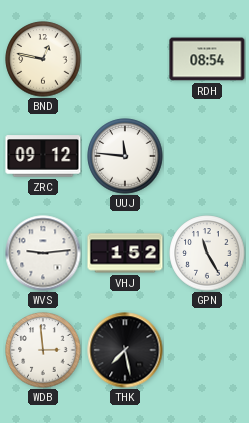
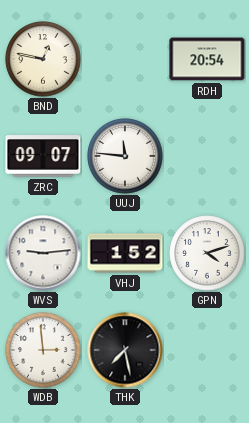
RDH: 08:54 -> 20:54 (207, 59)
ZRC: 09:12 -> 09:07 (43, 156)
GPN: 11:25 -> 4:12 (207, 253)
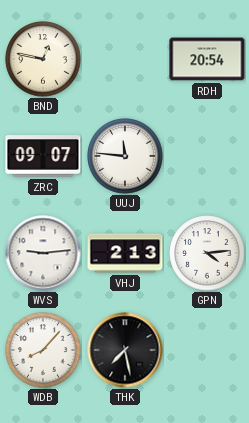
VHJ: 1:52 -> 2:13 (125, 253)
GPN: 4:12 -> 4:14 (207, 253)
WDB: 2:59 -> 8:07 (43, 350)
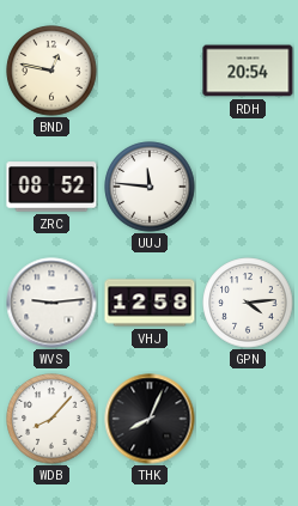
ZRC: 09:07 -> 08:52 (51, 187)
VHJ: 2:13 -> 12:58 (150, 303)
THK: 7:28 -> 8:04 (150, 419)
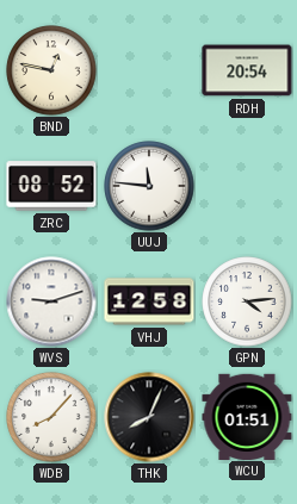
WVS: 9:14 -> 9:12 (51, 301)
WCU: none -> 01:51 (247, 416)
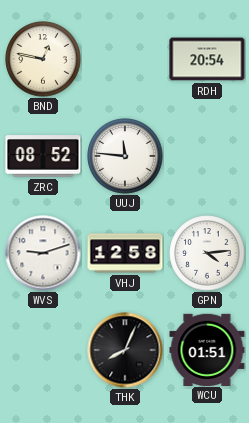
WDB: 8:07 -> none (51, 417)
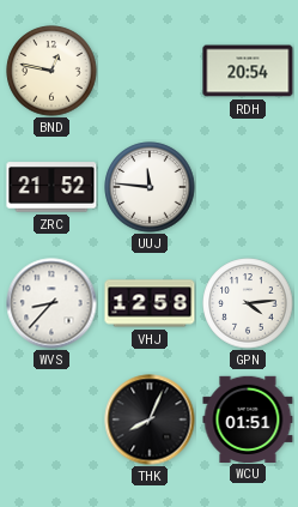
ZRC: 08:52 -> 21:52 (51, 187)
WVS: 9:12 -> 8:37 (51, 303)
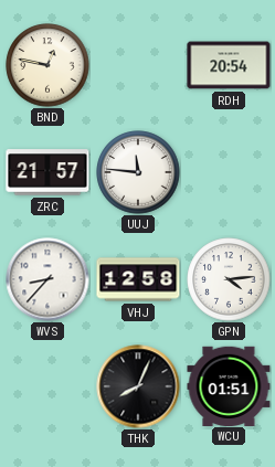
ZRC: 21:52 -> 21:57 (47, 172)
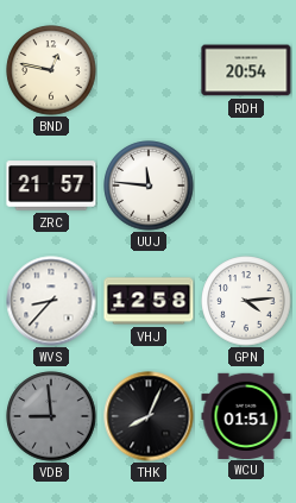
VDB: none -> 8:59 (51, 416)
